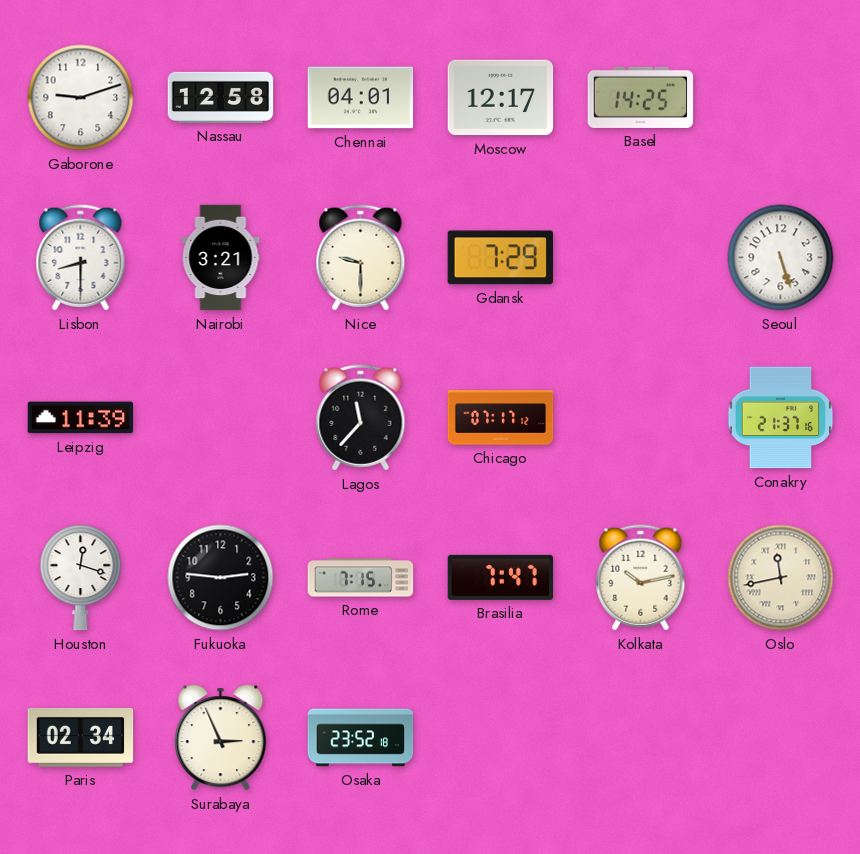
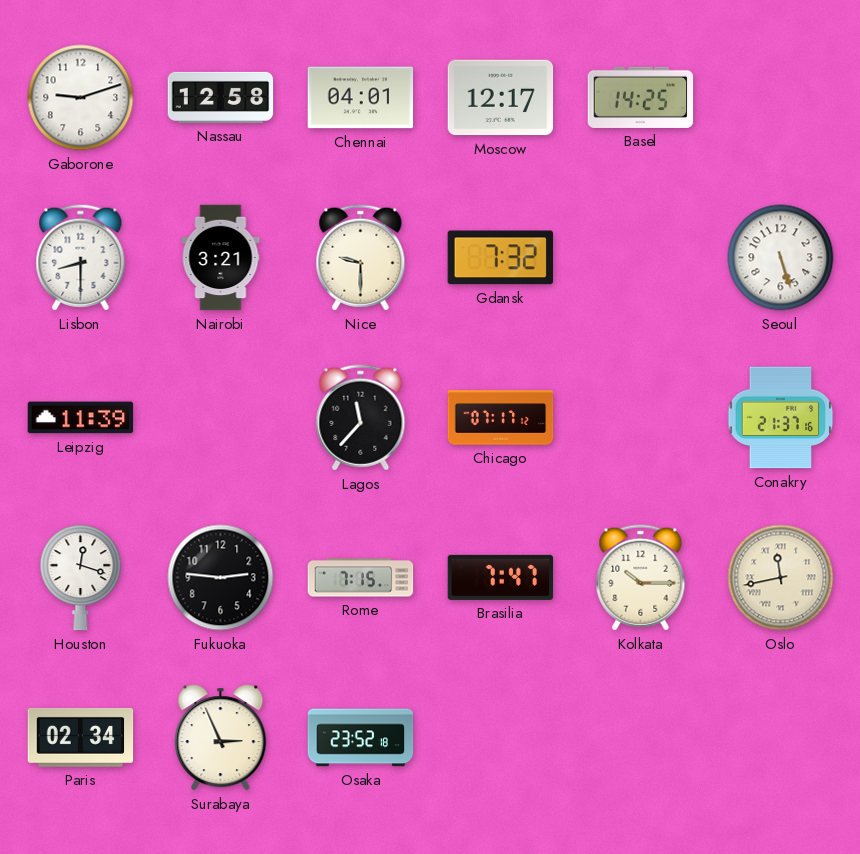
Gdansk: 7:29 -> 7:32 (500, 258)
Kolkata: 10:13 -> 10:15 (641, 578)
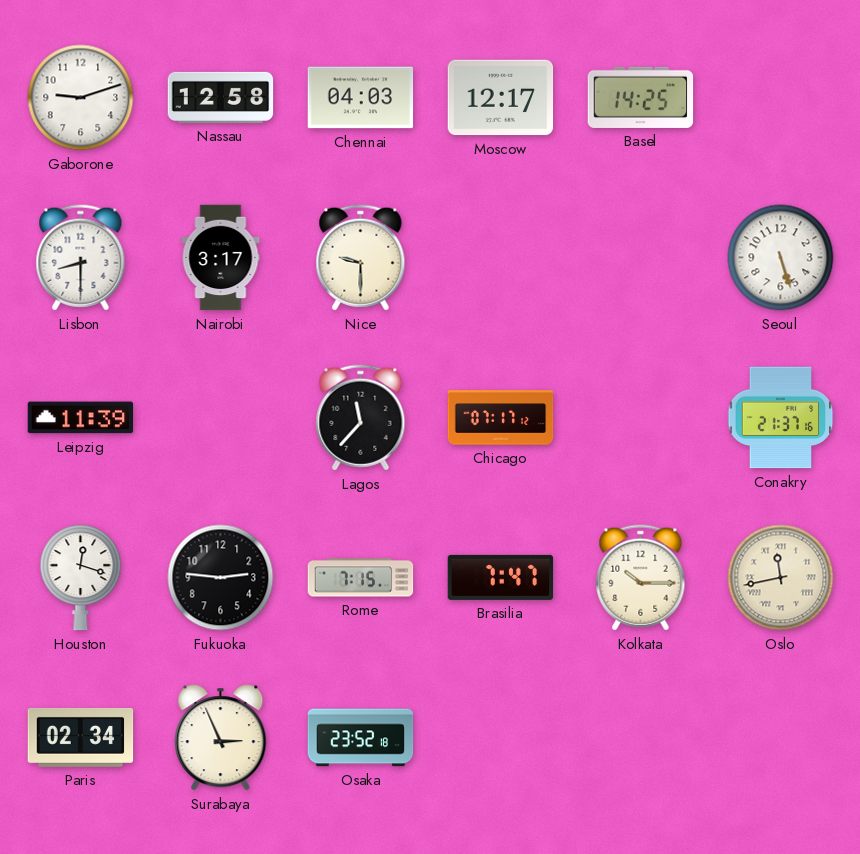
Chennai: 04:01 -> 04:03 (361, 98)
Nairobi: 3:21 -> 3:17 (221, 258)
Gdansk: 7:32 -> none (500, 258)
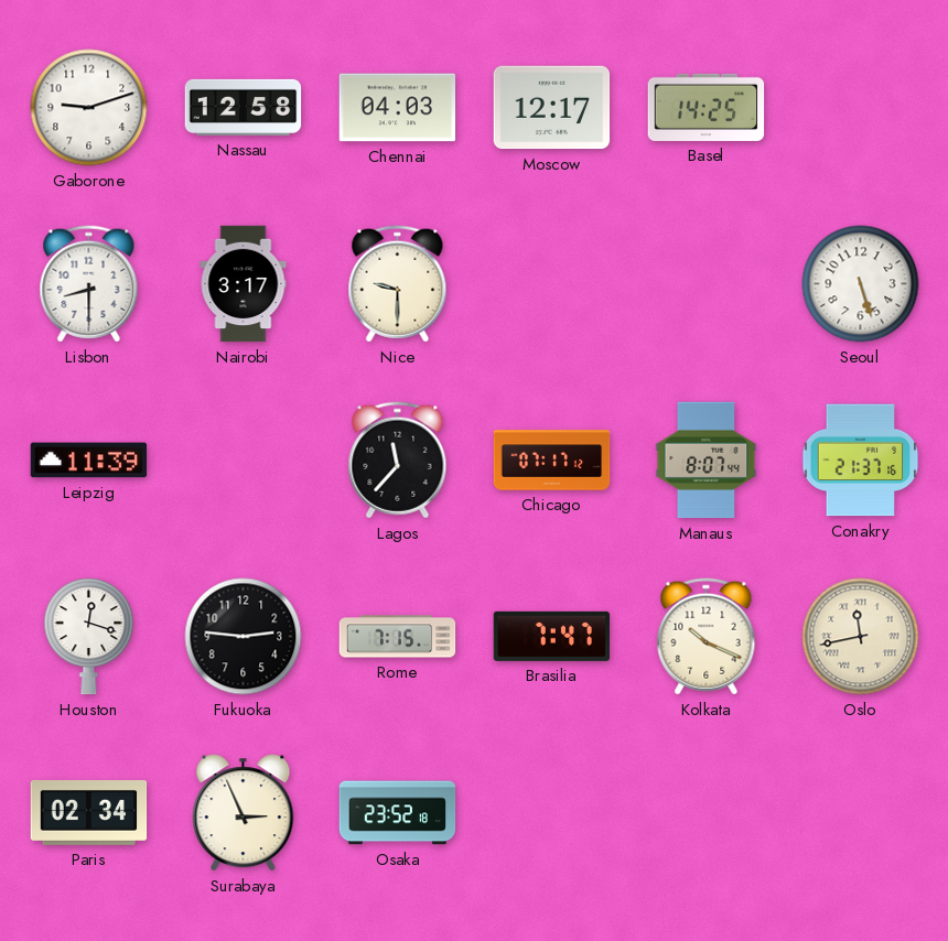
Manaus: none -> 8:07 (707, 461)
Kolkata: 10:15 -> 10:19 (707, 637)
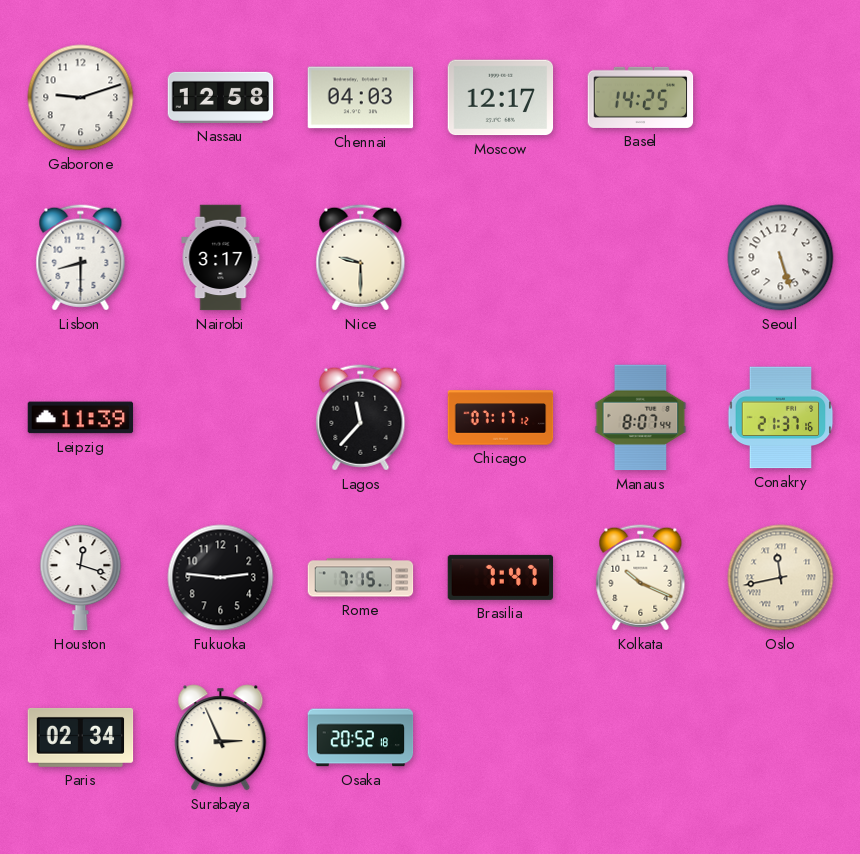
Osaka: 23:52 -> 20:52 (361, 738)
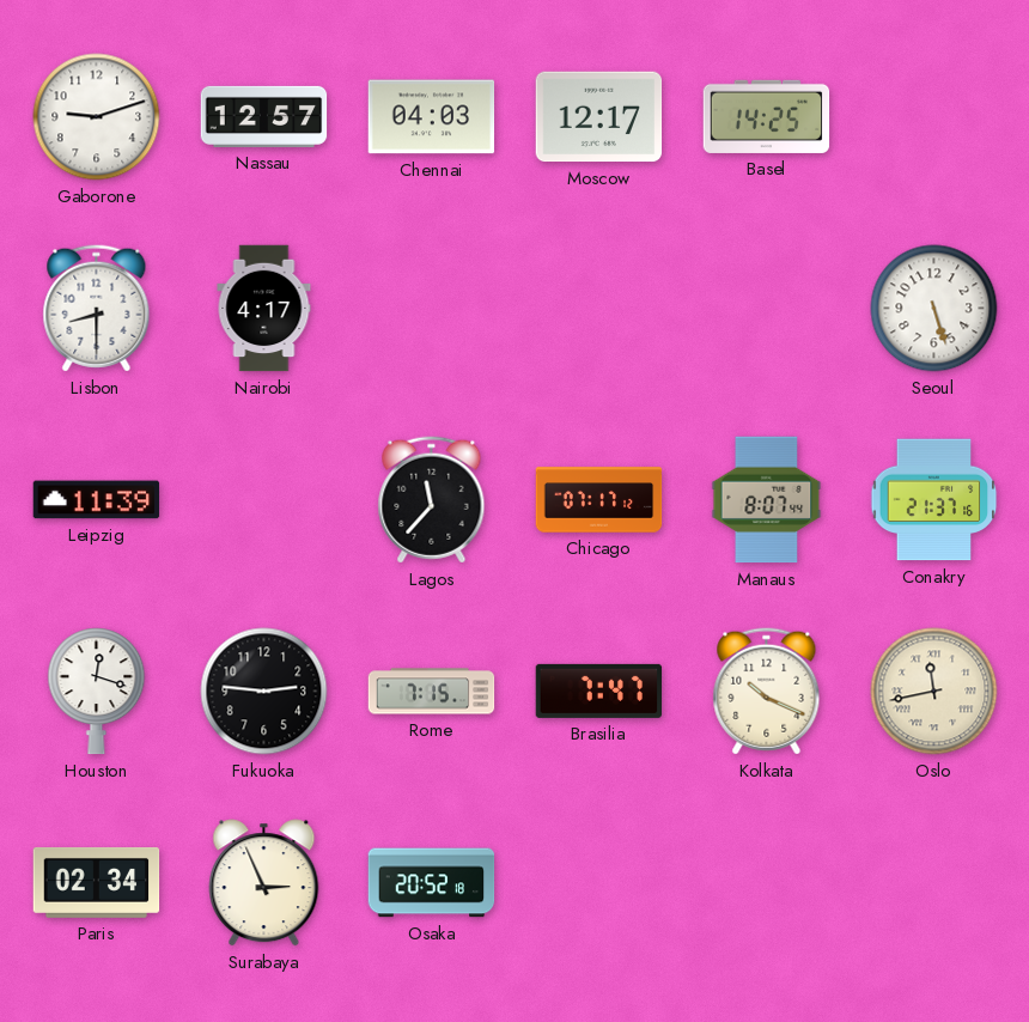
Nassau: 12:58 -> 12:57 (264, 116)
Nairobi: 3:17 -> 4:17 (264, 309)
Nice: 9:30 -> none (361, 258)
